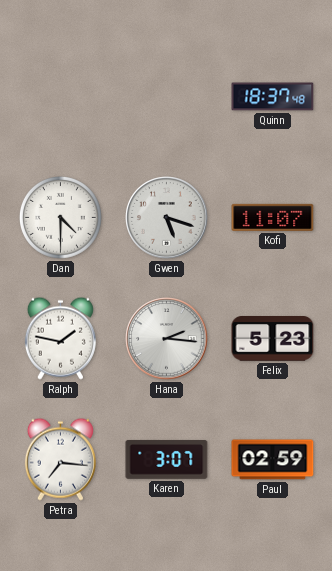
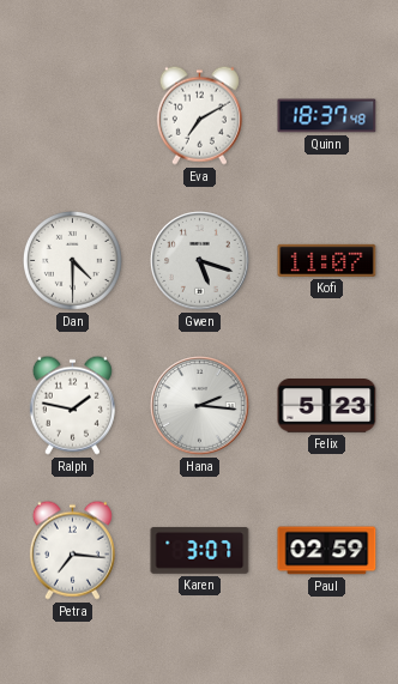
Eva: none -> 7:10 (199, 115)
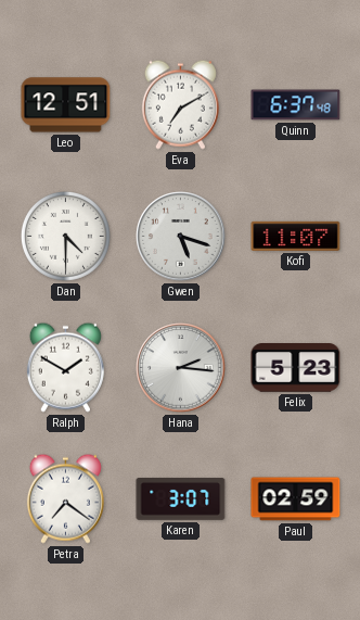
Leo: none -> 12:51 (66, 105)
Quinn: 18:37 -> 6:37 (296, 105)
Ralph: 1:47 -> 1:50 (65, 367)
Petra: 7:16 -> 7:21 (65, 498)
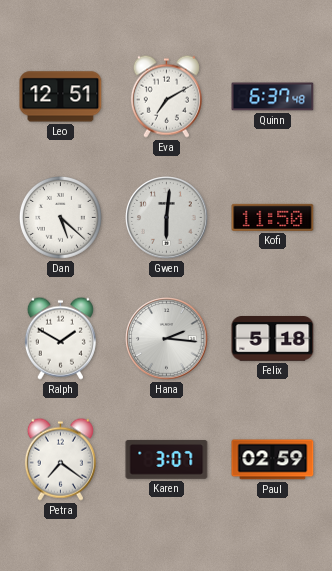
Dan: 4:30 -> 5:22 (60, 217)
Gwen: 5:18 -> 6:01 (167, 218)
Kofi: 11:07 -> 11:50 (273, 217)
Felix: 5:23 -> 5:18 (273, 339)
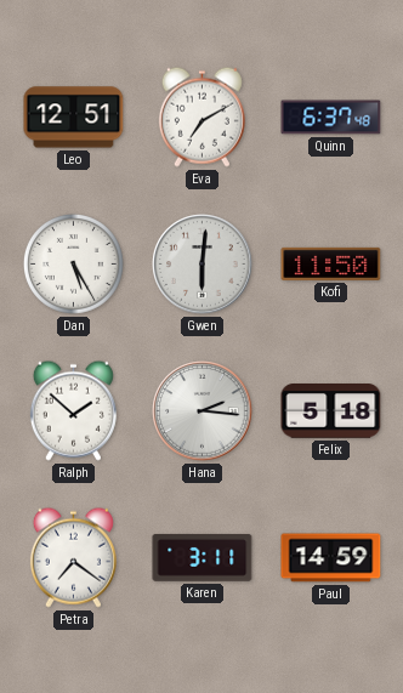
Dan: 5:22 -> 5:25 (73, 263)
Ralph: 1:50 -> 1:52 (73, 410)
Karen: 3:07 -> 3:11 (203, 557)
Paul: 02:59 -> 14:59 (331, 558)
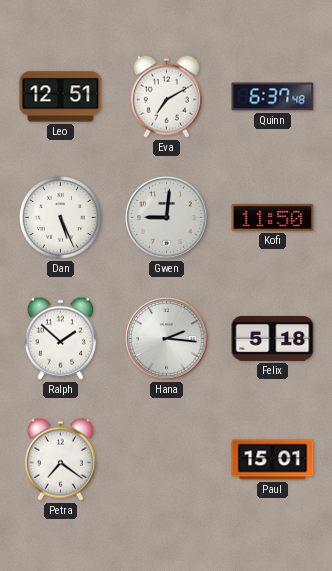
Dan: 5:25 -> 5:26 (60, 217)
Gwen: 6:01 -> 9:01 (167, 218)
Karen: 3:11 -> none (203, 557)
Paul: 14:59 -> 15:01 (273, 460)
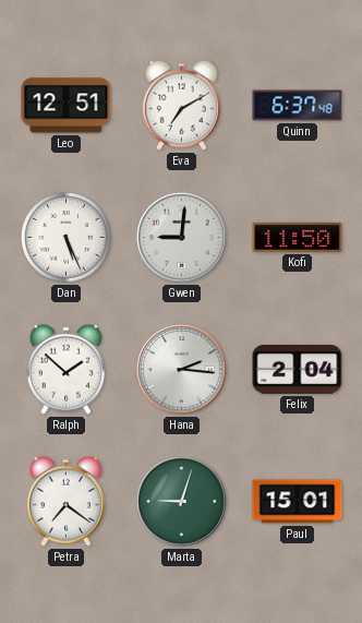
Felix: 5:18 -> 2:04 (298, 370)
Marta: none -> 9:03 (182, 502)
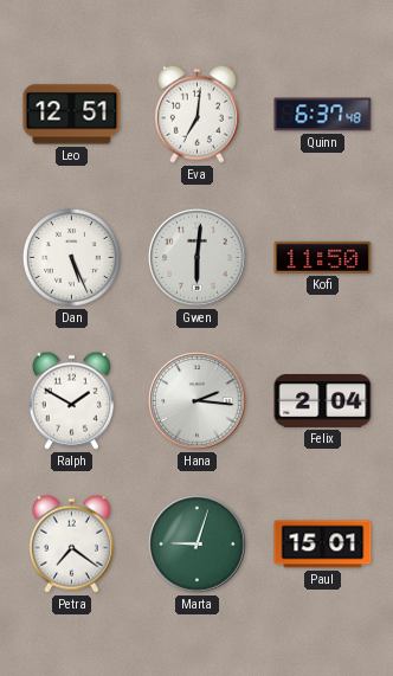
Eva: 7:10 -> 7:01 (196, 114)
Gwen: 9:01 -> 6:01 (198, 258)
Ralph: 1:52 -> 1:50 (71, 400)
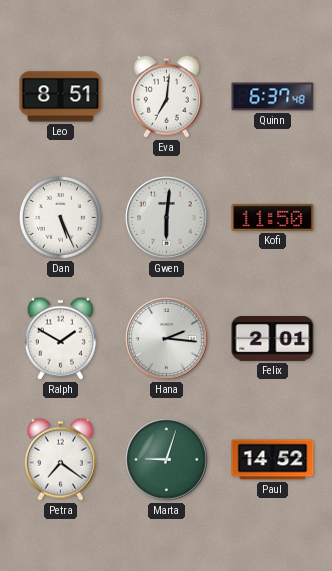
Leo: 12:51 -> 8:51 (61, 97)
Felix: 2:04 -> 2:01 (273, 339)
Paul: 15:01 -> 14:52 (273, 460)
